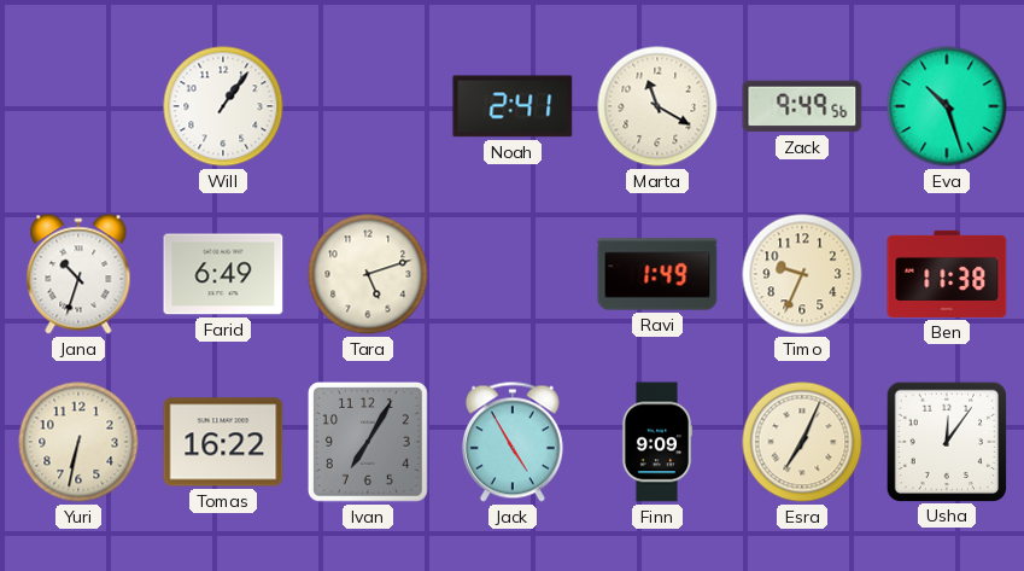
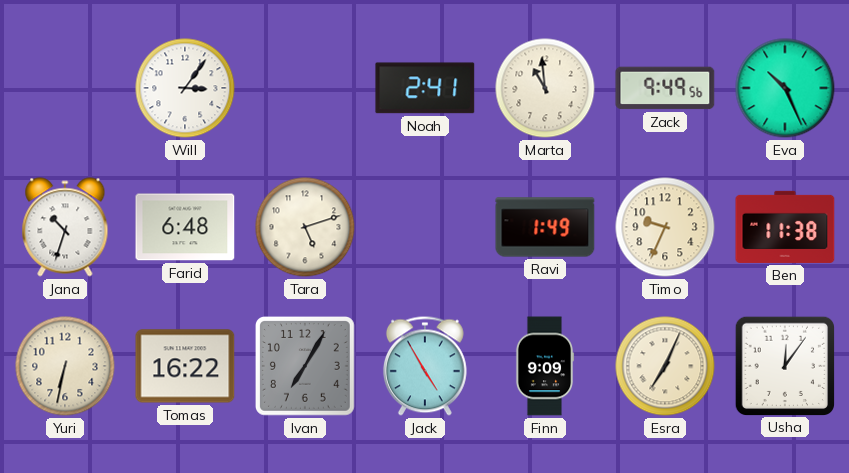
Will: 1:06 -> 3:06 (185, 88)
Marta: 11:20 -> 10:59 (545, 88)
Eva: 10:27 -> 10:26 (785, 88)
Farid: 6:49 -> 6:48 (185, 227)
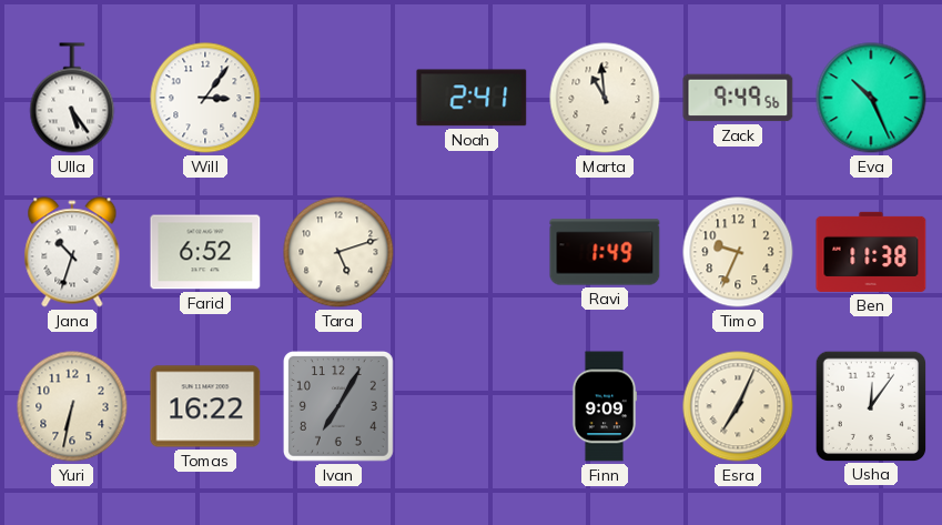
Ulla: none -> 5:24 (72, 98)
Farid: 6:48 -> 6:52 (205, 252)
Jack: 4:55 -> none (425, 366)
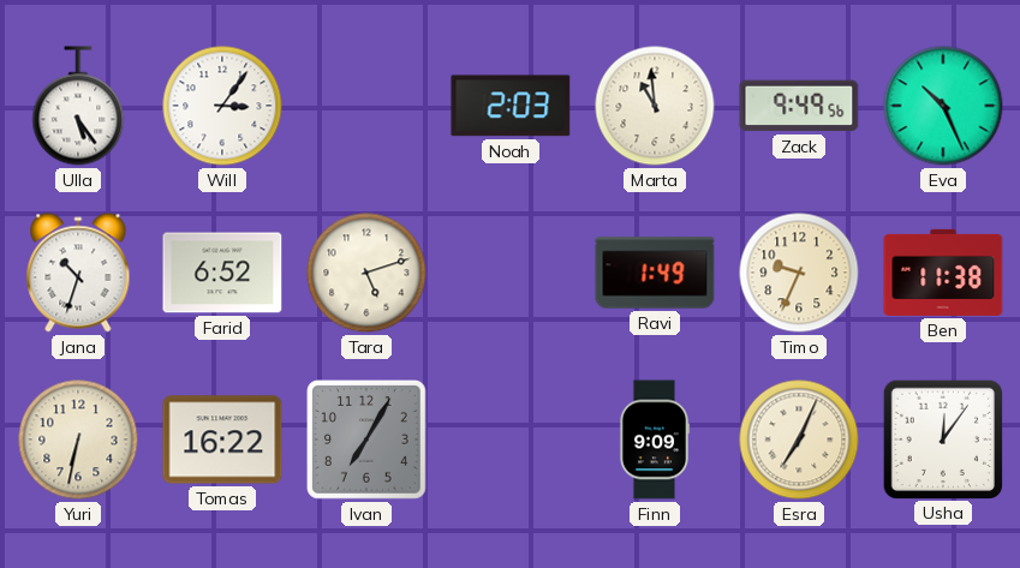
Noah: 2:41 -> 2:03 (511, 106)
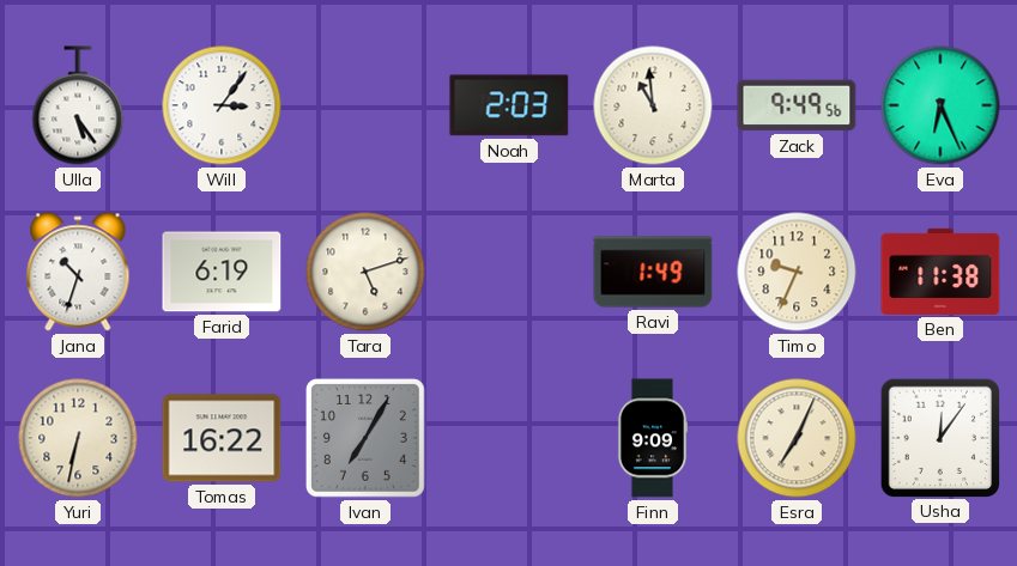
Eva: 10:26 -> 6:26 (940, 105)
Farid: 6:52 -> 6:19 (222, 272)
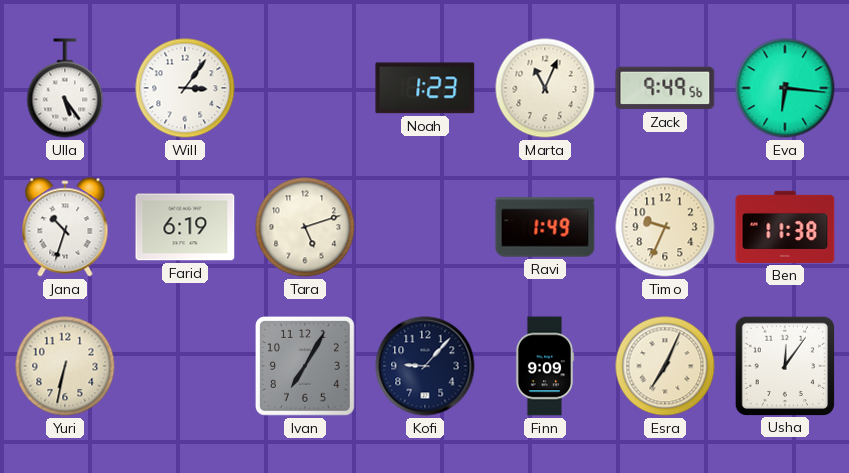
Noah: 2:03 -> 1:23 (425, 88)
Marta: 10:59 -> 11:04 (545, 88)
Eva: 6:26 -> 6:16 (785, 88)
Tomas: 16:22 -> none (222, 438)
Kofi: none -> 9:07 (425, 366)
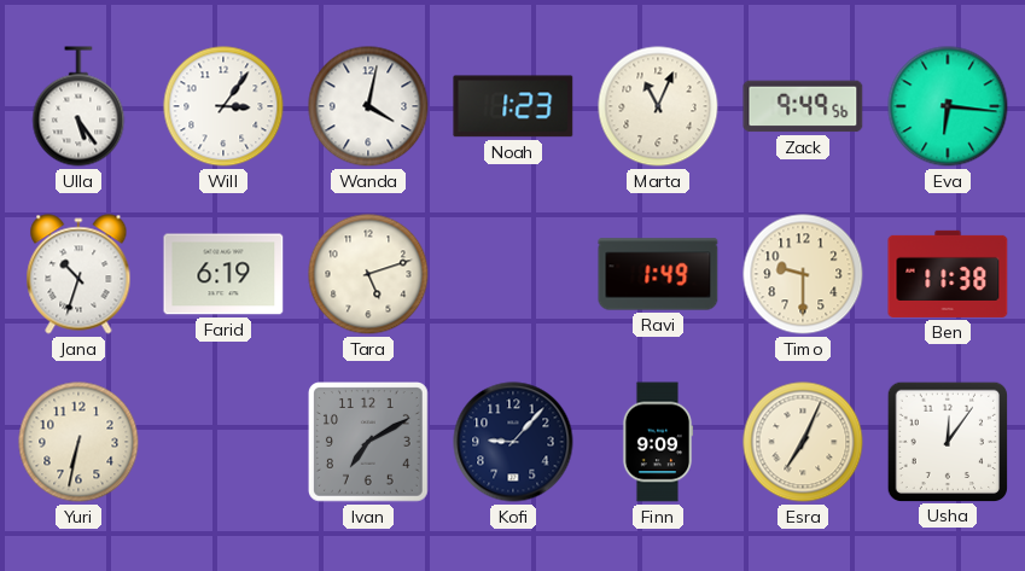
Wanda: none -> 4:02 (368, 106)
Timo: 9:34 -> 9:30 (803, 274)
Ivan: 7:05 -> 7:10 (369, 443)
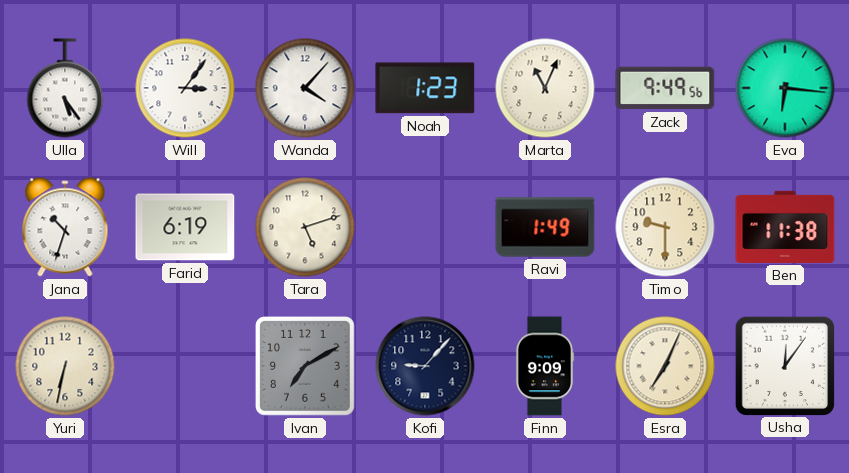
Wanda: 4:02 -> 4:07 (305, 88)
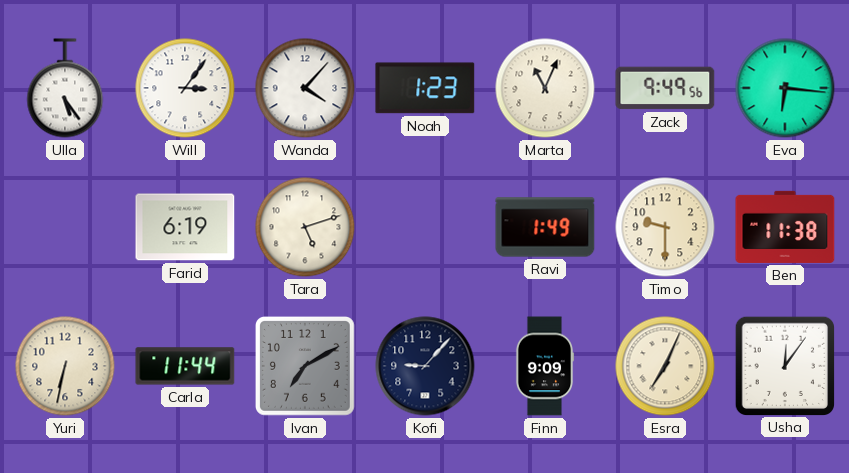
Jana: 10:33 -> none (65, 227)
Carla: none -> 11:44 (185, 366)
